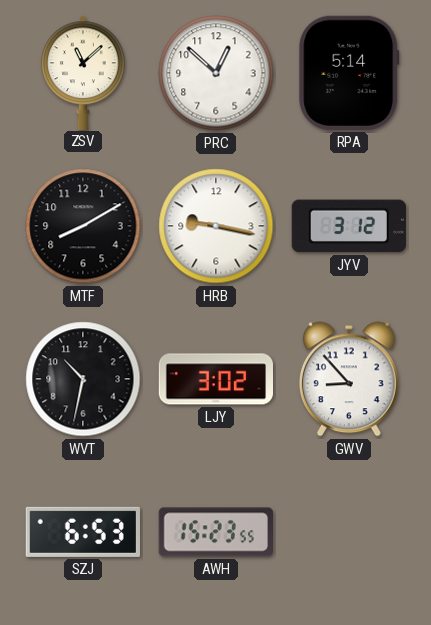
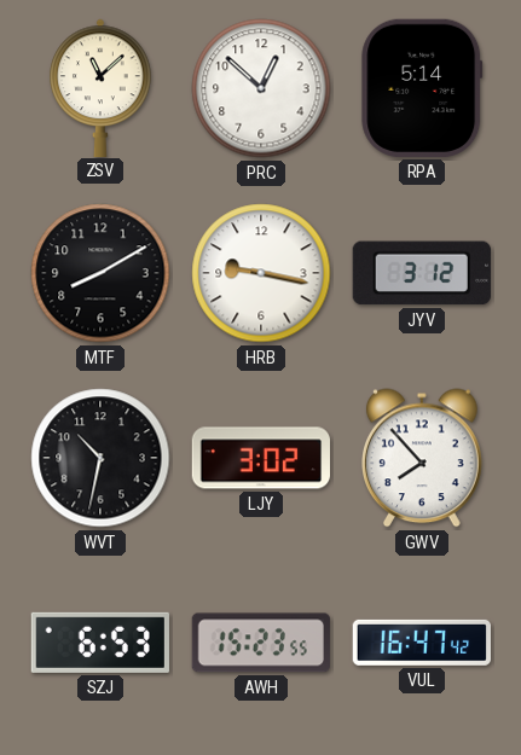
GWV: 8:53 -> 7:53 (423, 458)
VUL: none -> 16:47 (422, 643)
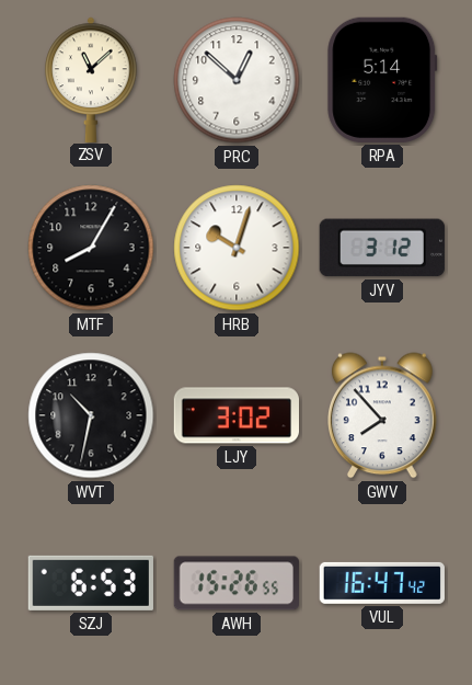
MTF: 8:10 -> 8:05 (91, 248)
HRB: 9:17 -> 10:03 (237, 248)
AWH: 15:23 -> 15:26 (237, 583)
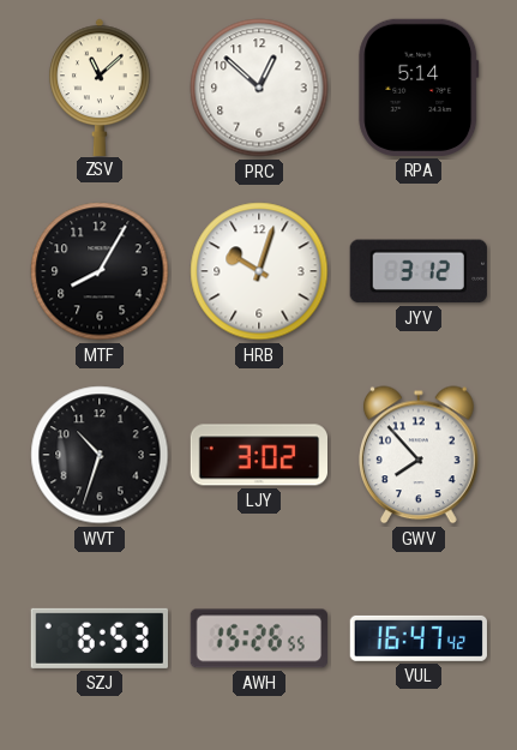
WVT: 10:32 -> 10:33 (100, 455)
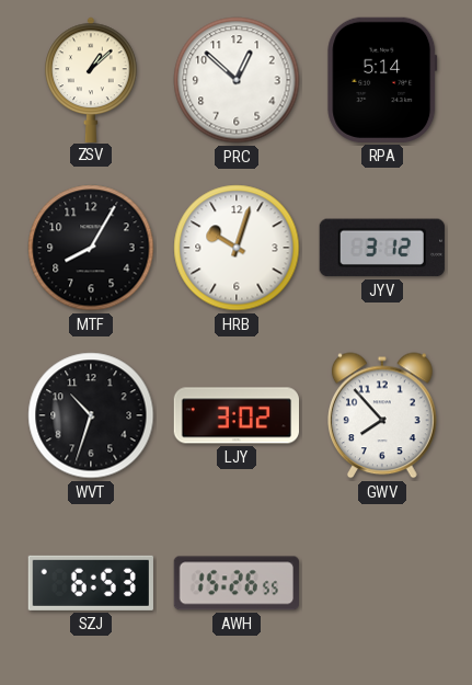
ZSV: 11:08 -> 1:08 (91, 79)
VUL: 16:47 -> none (419, 638)
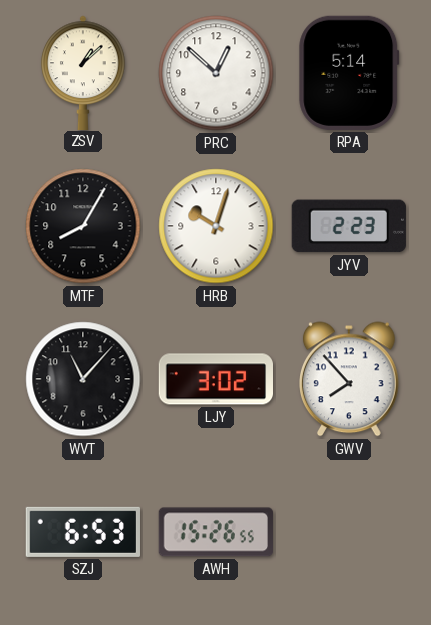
JYV: 3:12 -> 2:23 (349, 226)
WVT: 10:33 -> 11:07 (83, 379)
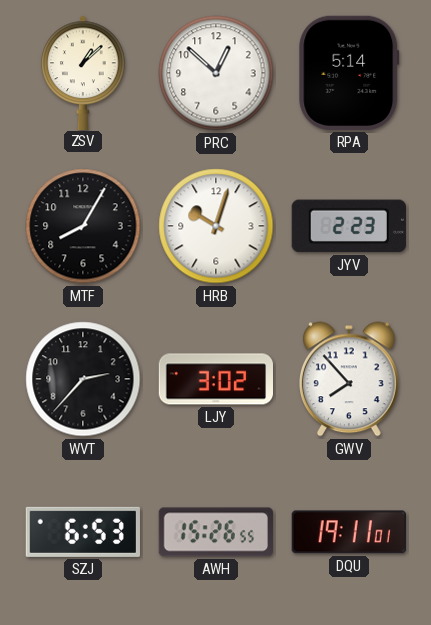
WVT: 11:07 -> 2:37 (83, 379)
DQU: none -> 19:11 (349, 532)
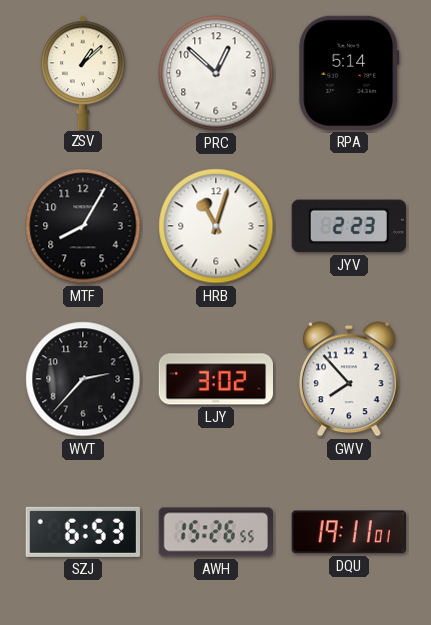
HRB: 10:03 -> 11:03 (216, 226)
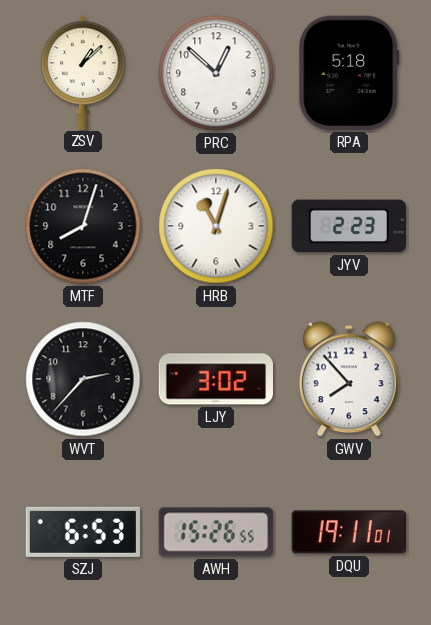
RPA: 5:14 -> 5:18 (349, 73)
MTF: 8:05 -> 8:03 (83, 226)
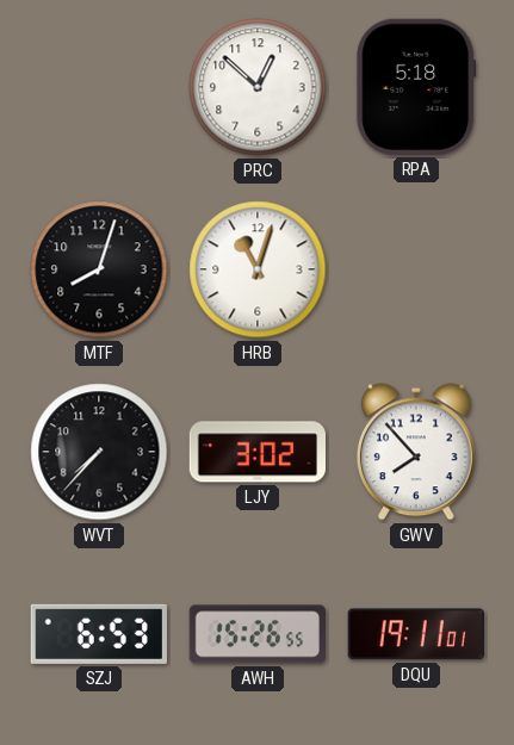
ZSV: 1:08 -> none (83, 72)
JYV: 2:23 -> none (349, 226)
WVT: 2:37 -> 7:37 (99, 452)
